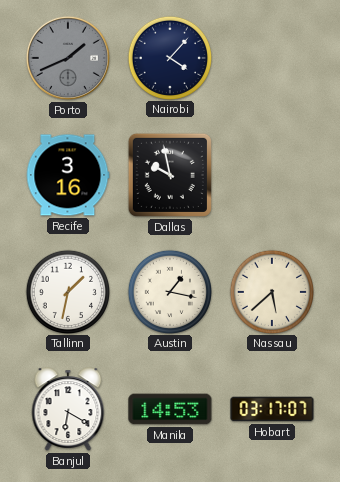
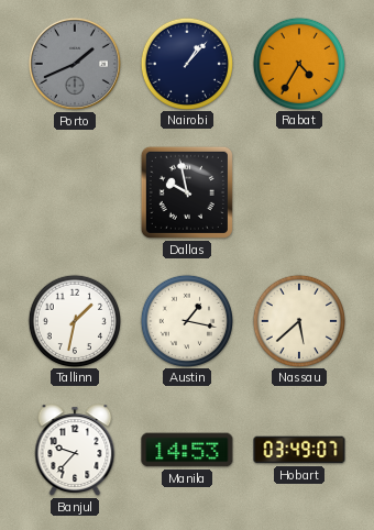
Nairobi: 4:07 -> 1:07 (186, 63)
Rabat: none -> 4:35 (298, 63)
Recife: 3:16 -> none (68, 175)
Banjul: 6:20 -> 9:37 (75, 450)
Hobart: 03:17 -> 03:49 (299, 450)
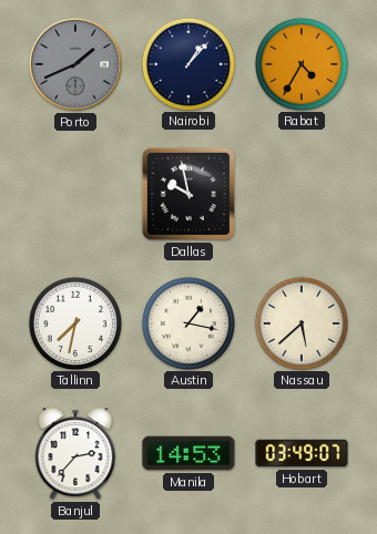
Tallinn: 1:32 -> 7:32 (74, 322)
Banjul: 9:37 -> 2:37 (75, 453)
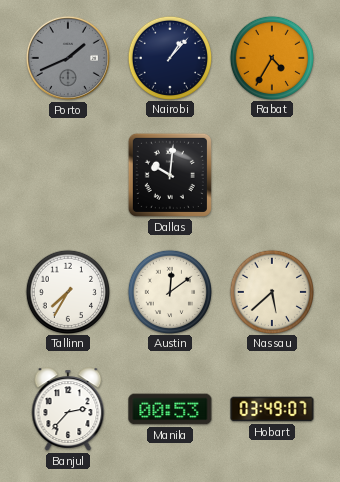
Dallas: 9:58 -> 10:01 (170, 175)
Tallinn: 7:32 -> 7:35 (67, 291)
Austin: 1:17 -> 12:09 (169, 291)
Manila: 14:53 -> 00:53 (170, 409)
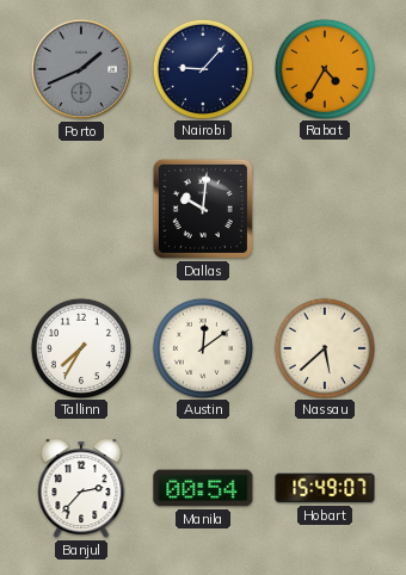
Nairobi: 1:07 -> 9:07 (202, 68)
Manila: 00:53 -> 00:54 (203, 488)
Hobart: 03:49 -> 15:49 (325, 488)
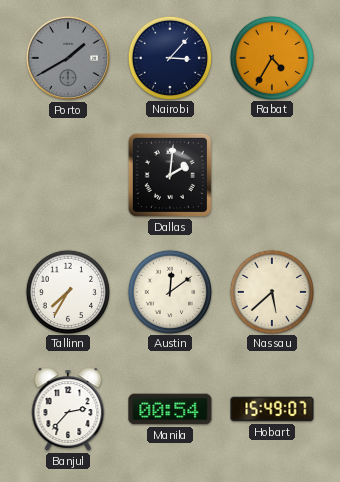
Porto: 1:41 -> 1:40 (68, 58)
Nairobi: 9:07 -> 3:07 (169, 57)
Dallas: 10:01 -> 2:01 (170, 175)
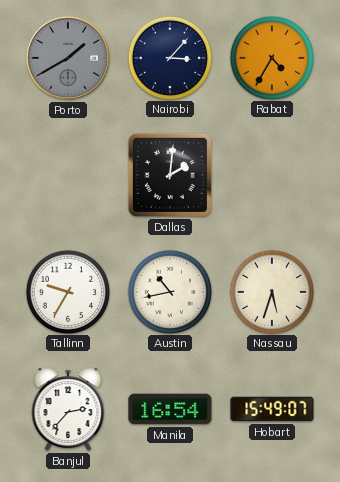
Tallinn: 7:35 -> 9:35 (67, 291)
Austin: 12:09 -> 10:43 (169, 291)
Nassau: 5:38 -> 5:33 (271, 291)
Manila: 00:54 -> 16:54 (170, 409)
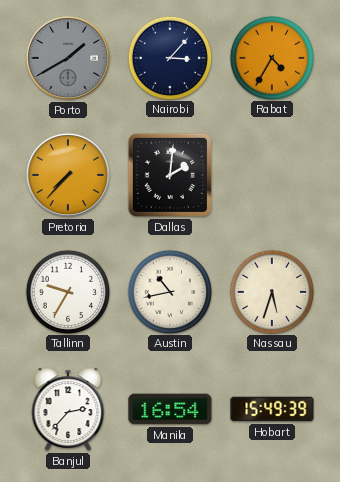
Pretoria: none -> 7:37 (68, 175)
Hobart: 15:49:07 -> 15:49:39 (272, 409)
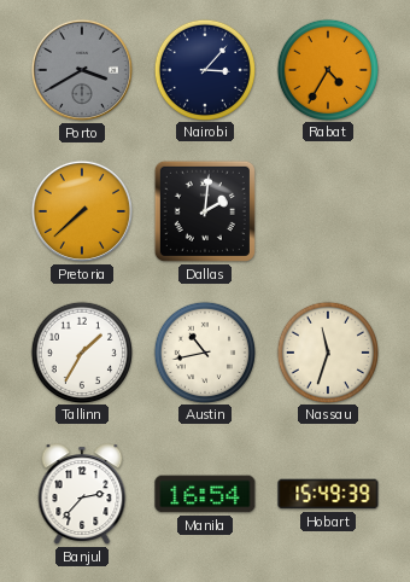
Porto: 1:40 -> 3:40 (82, 70)
Pretoria: 7:37 -> 7:38 (82, 211)
Tallinn: 9:35 -> 1:35 (81, 351)
Nassau: 5:33 -> 11:33 (327, 351)
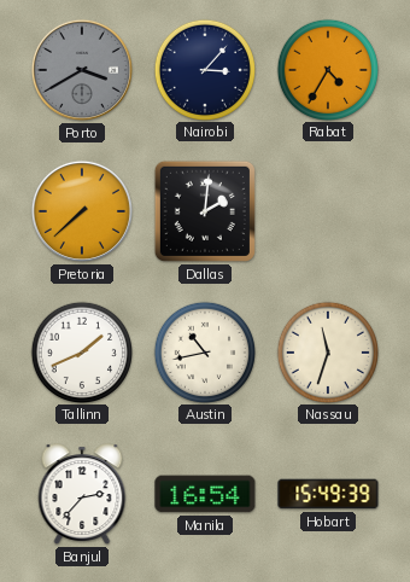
Tallinn: 1:35 -> 1:41 (81, 351)
